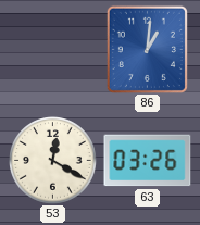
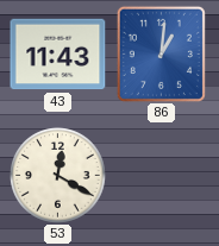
43: none -> 11:43 (58, 55)
63: 03:26 -> none (148, 161)
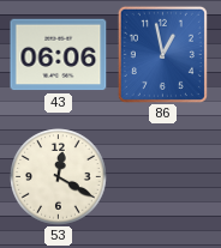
43: 11:43 -> 06:06 (59, 55)
86: 1:01 -> 12:58 (162, 54)
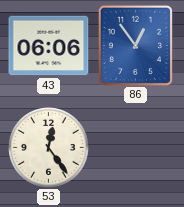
86: 12:58 -> 12:54 (135, 45)
53: 12:20 -> 12:24 (49, 148)
